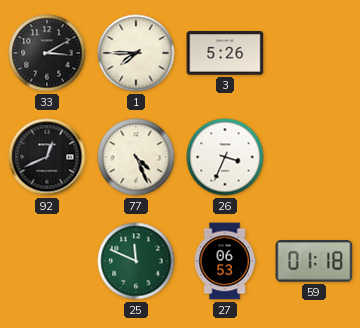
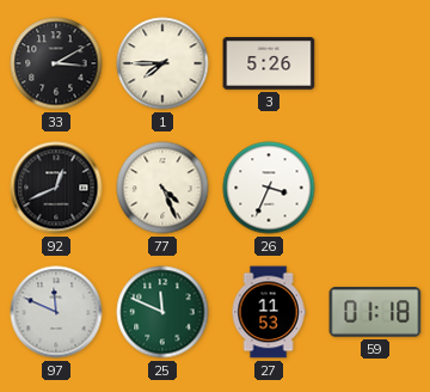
97: none -> 11:49 (56, 312)
27: 06:53 -> 11:53 (269, 312)
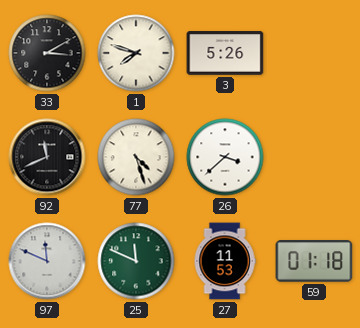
1: 7:45 -> 7:48 (136, 53)
92: 12:41 -> 11:41 (47, 157)
77: 4:26 -> 4:27 (136, 157)
26: 3:34 -> 3:38 (225, 157)
